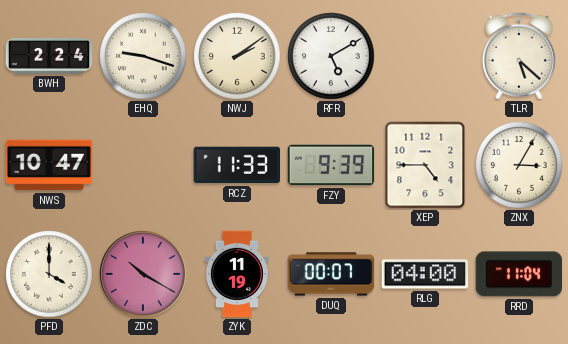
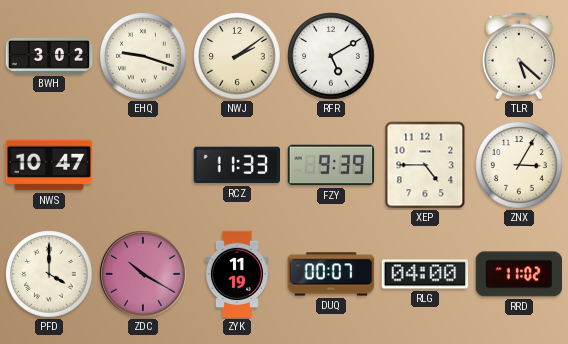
BWH: 2:24 -> 3:02 (49, 57)
RRD: 11:04 -> 11:02 (519, 274)
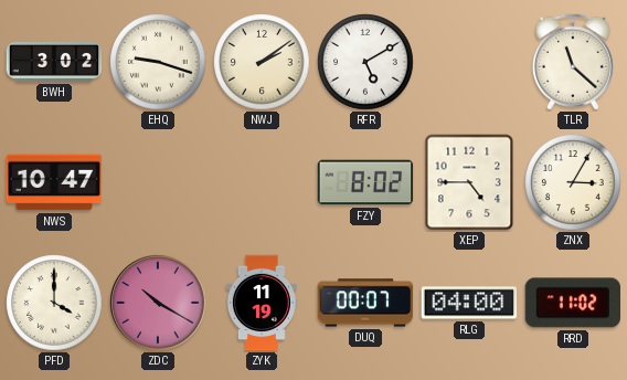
TLR: 5:22 -> 11:22 (573, 62)
RCZ: 11:33 -> none (237, 165)
FZY: 9:39 -> 8:02 (365, 182)
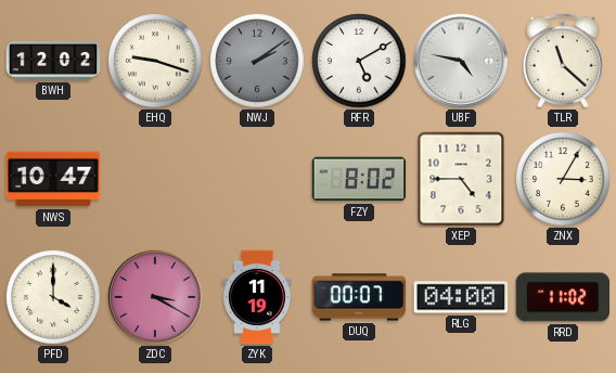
BWH: 3:02 -> 12:02 (53, 62)
NWJ dial: cream -> grey (257, 61)
UBF: none -> 4:47 (461, 61)
ZDC: 10:20 -> 3:20 (155, 297)
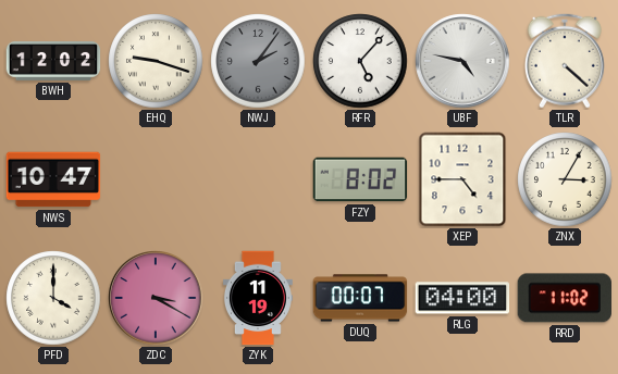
NWJ: 2:09 -> 2:06 (258, 61)
RFR: 5:10 -> 5:07 (360, 61)
TLR: 11:22 -> 4:22 (565, 61)
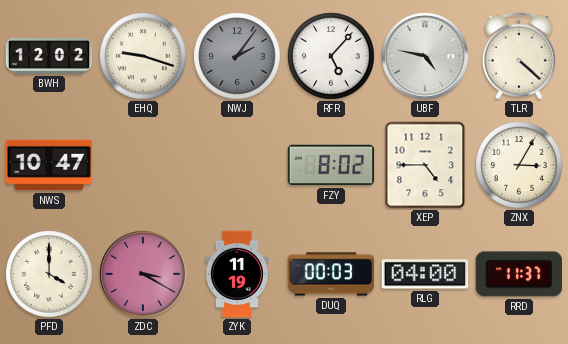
DUQ: 00:07 -> 00:03 (331, 274)
RRD: 11:02 -> 11:37 (519, 274)
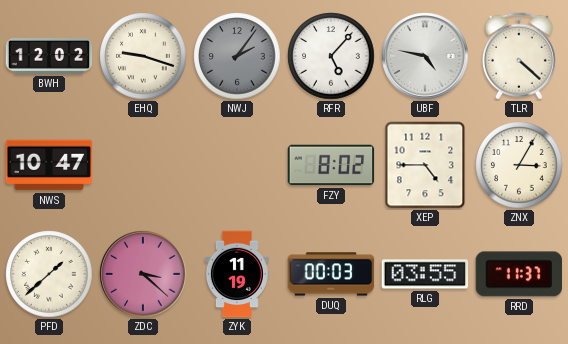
PFD: 4:00 -> 1:38 (49, 274)
ZDC: 3:20 -> 3:22 (143, 274)
RLG: 04:00 -> 03:55 (425, 274)
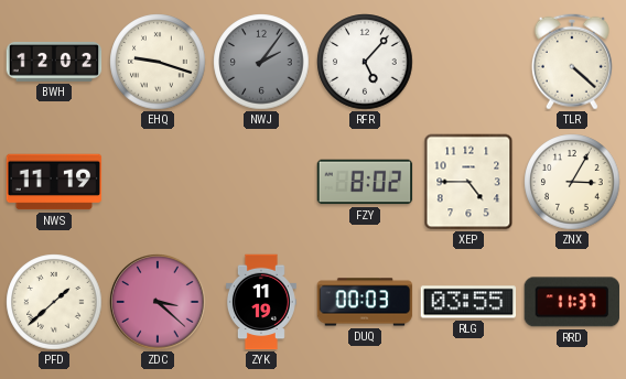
UBF: 4:47 -> none (425, 56)
NWS: 10:47 -> 11:19 (54, 182)
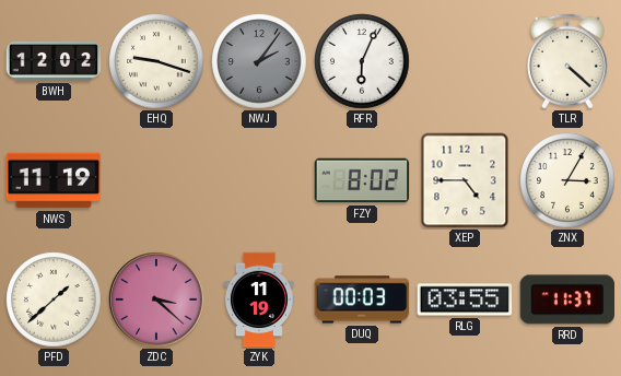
RFR: 5:07 -> 6:04 (362, 61)
